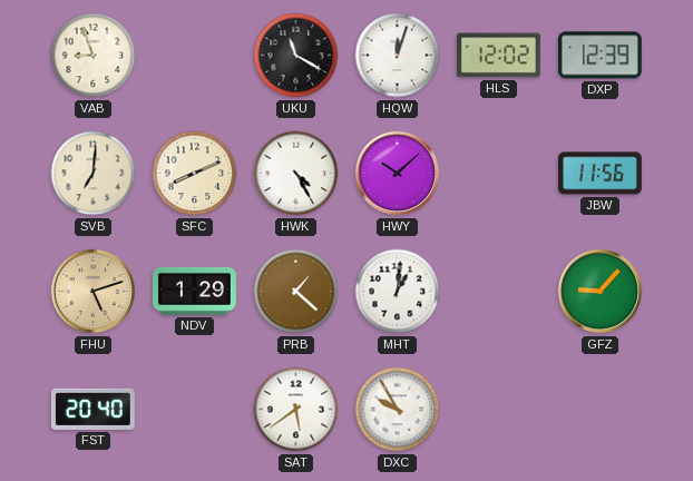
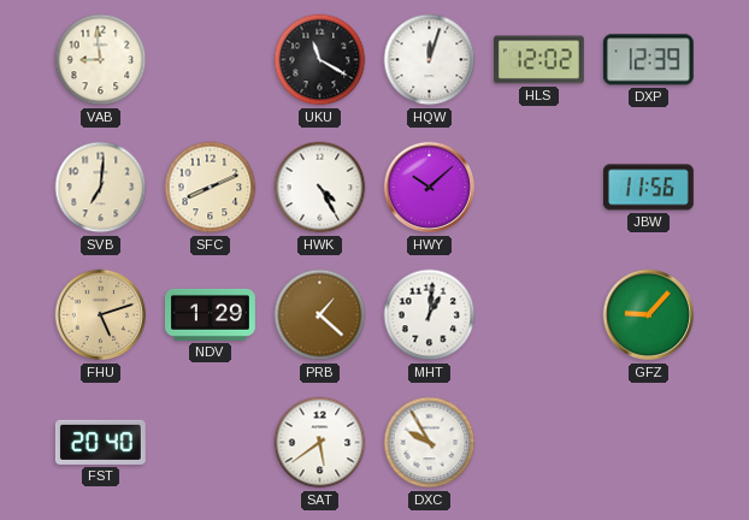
VAB: 8:57 -> 8:59 (101, 60)
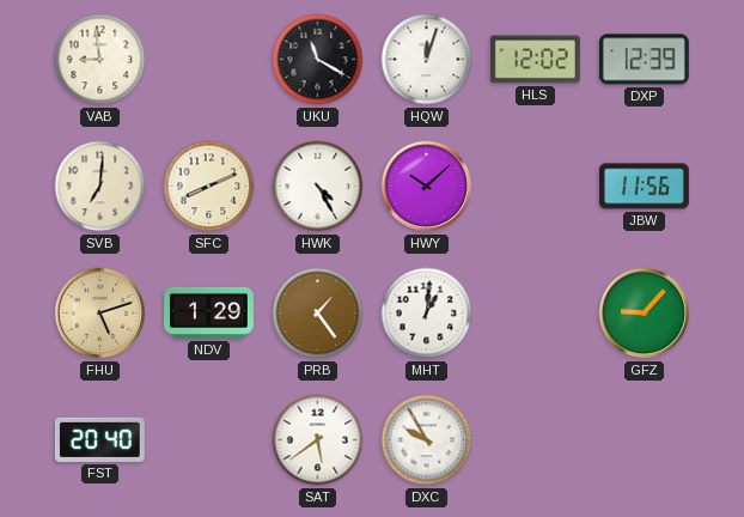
PRB: 1:22 -> 1:24 (318, 314)
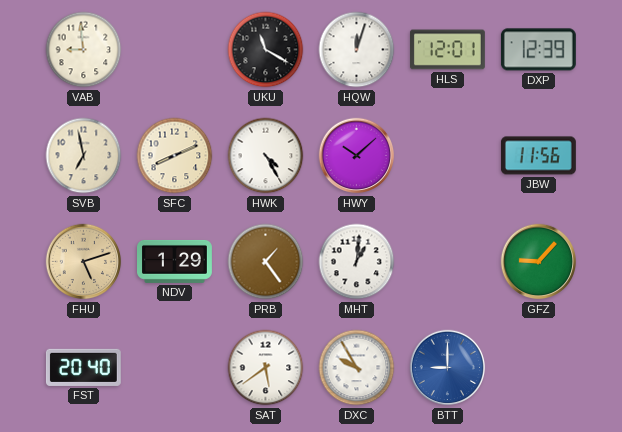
HLS: 12:02 -> 12:01 (447, 50)
SVB: 7:01 -> 6:58 (84, 156)
BTT: none -> 9:00 (448, 368)
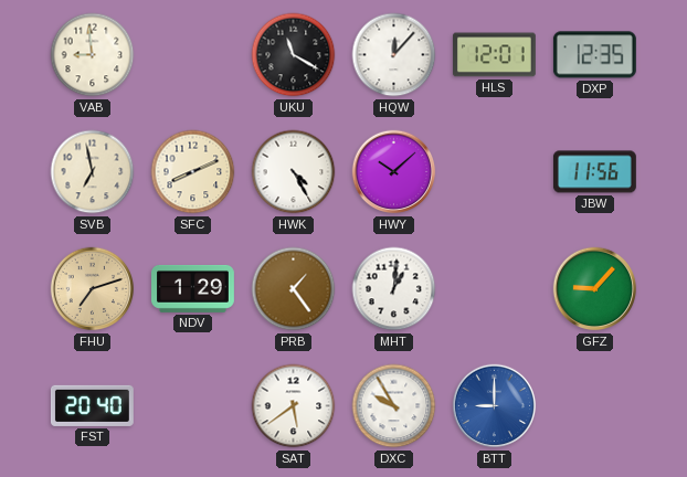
HQW: 12:03 -> 12:07 (394, 55)
DXP: 12:39 -> 12:35 (594, 55)
FHU: 5:12 -> 7:12 (93, 289)
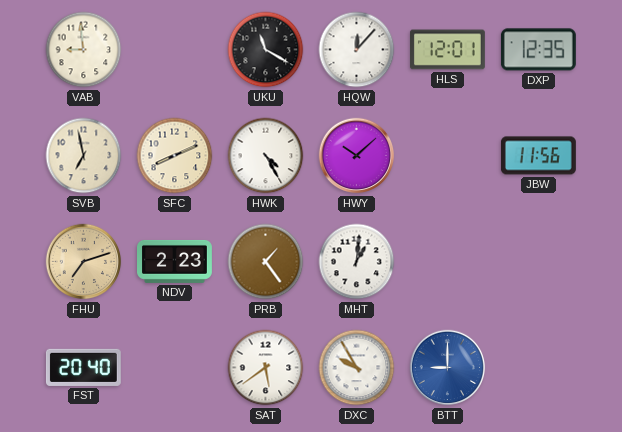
NDV: 1:29 -> 2:23 (175, 261)
GFZ: 9:07 -> none (595, 289)
